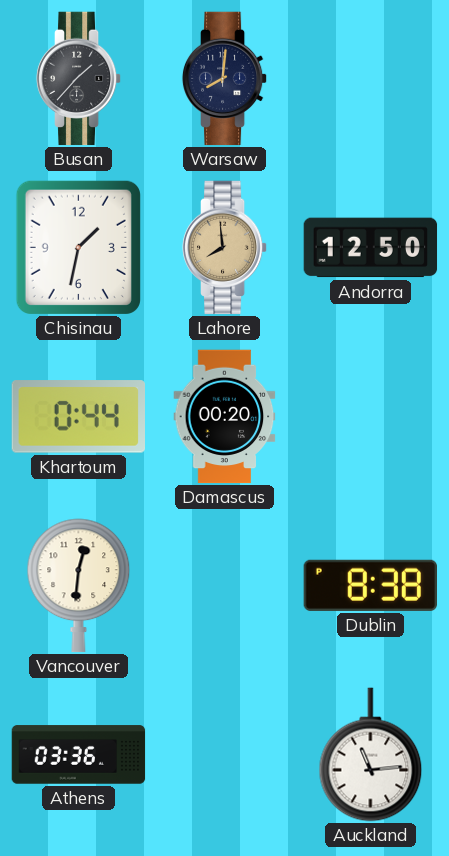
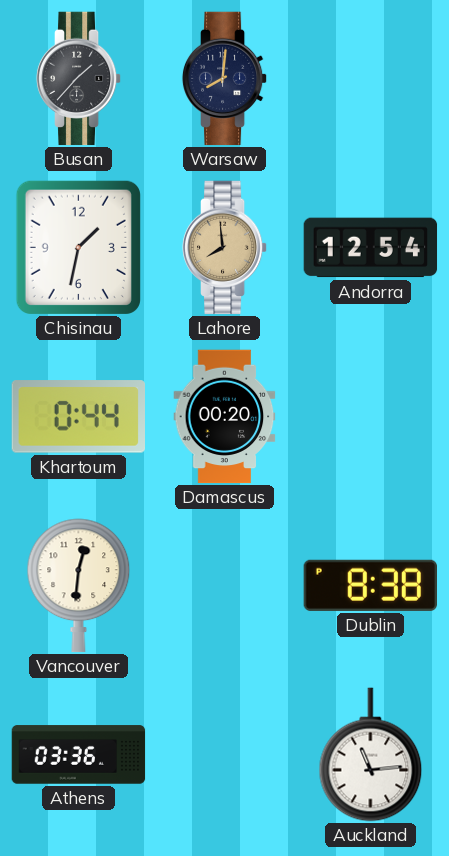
Andorra: 12:50 -> 12:54 (371, 248)
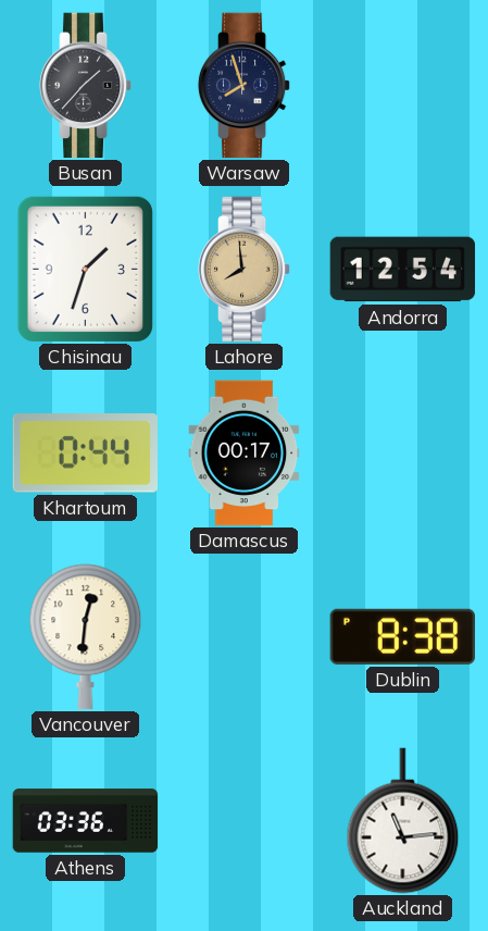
Warsaw: 8:01 -> 7:57 (245, 86)
Chisinau: 1:32 -> 1:33 (85, 269)
Damascus: 00:20 -> 00:17 (245, 454)
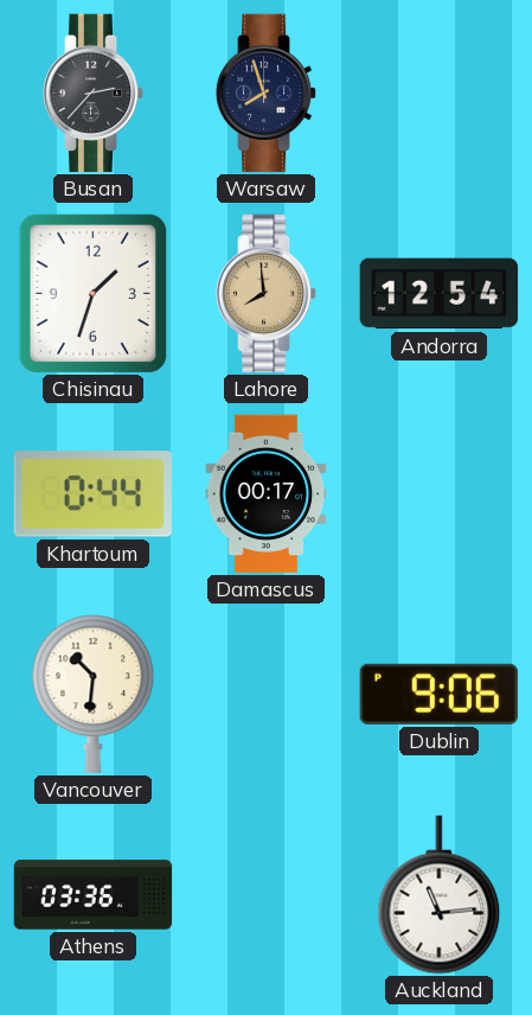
Busan: 1:37 -> 2:37 (94, 94)
Vancouver: 12:31 -> 10:31 (94, 695)
Dublin: 8:38 -> 9:06 (438, 694)
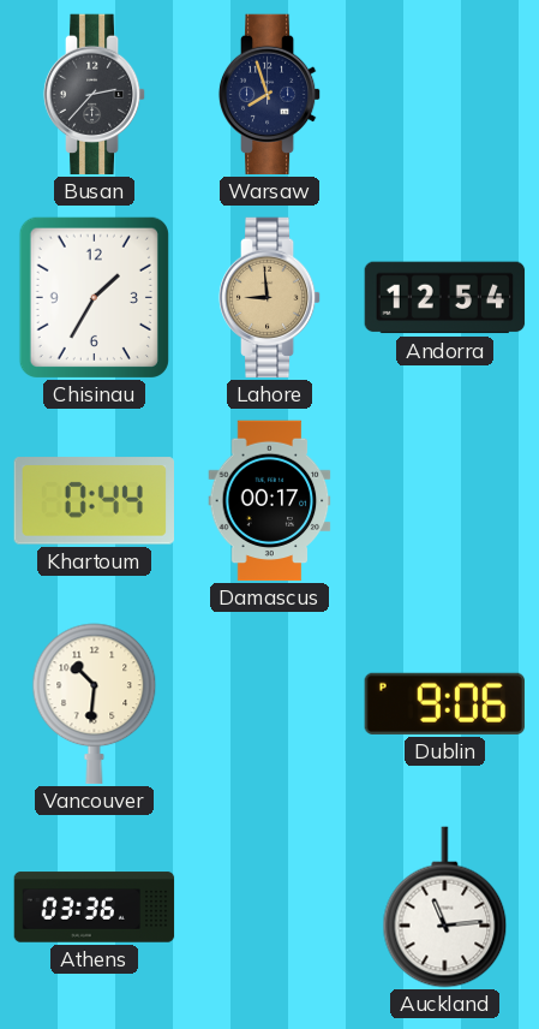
Chisinau: 1:33 -> 1:35 (94, 297)
Lahore: 7:59 -> 8:59 (270, 298)
